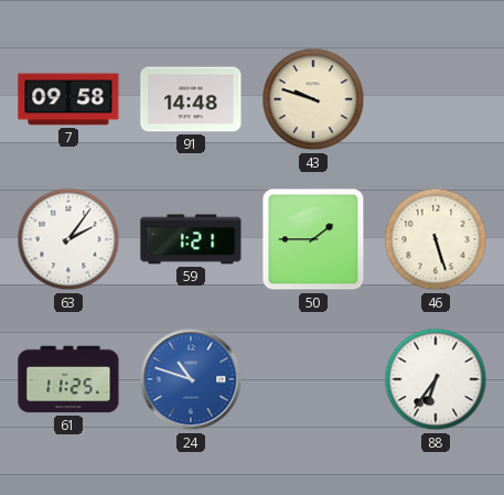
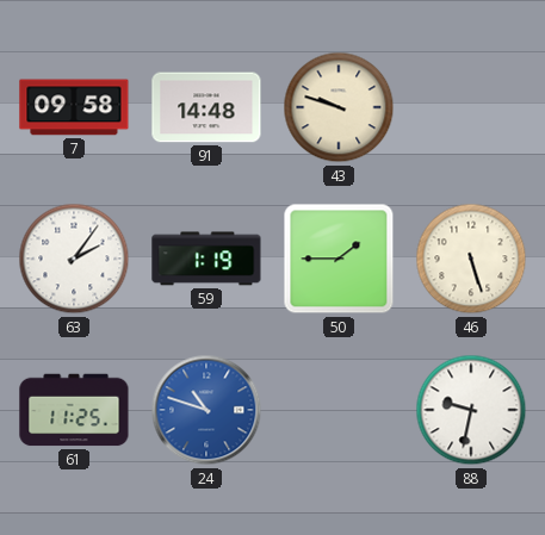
59: 1:21 -> 1:19 (206, 259)
88: 6:36 -> 9:32 (471, 410)
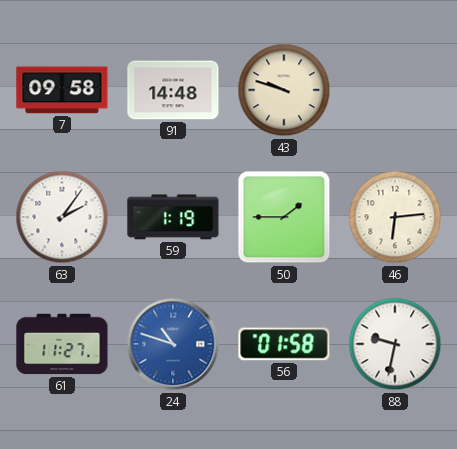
46: 5:27 -> 6:14 (395, 217)
61: 11:25 -> 11:27 (62, 344)
56: none -> 01:58 (284, 344)
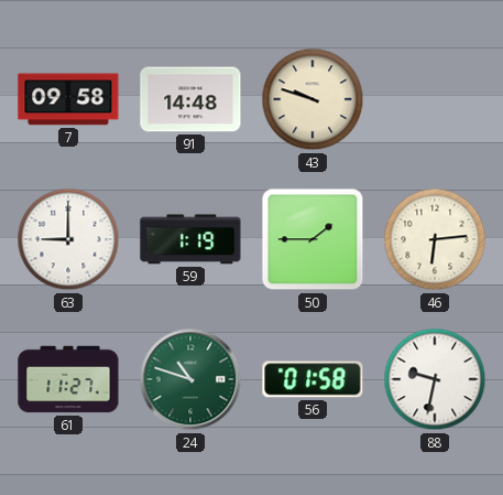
63: 2:06 -> 9:00 (68, 239)
24 dial: blue -> green (190, 379)
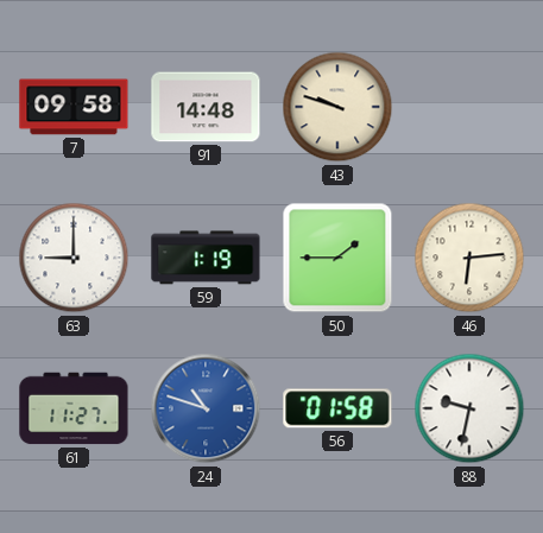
24 dial: green -> blue (206, 408)
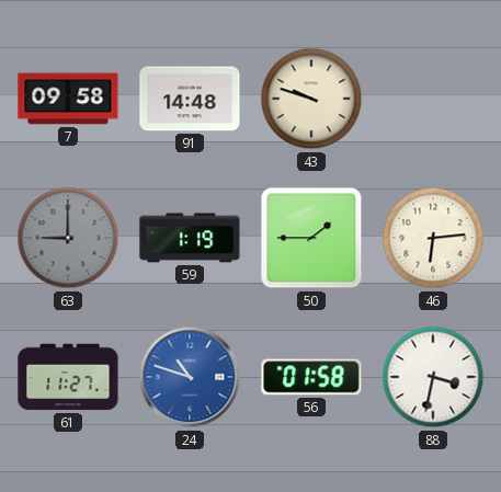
63 dial: white -> grey (68, 238)
88: 9:32 -> 3:32 (433, 377)
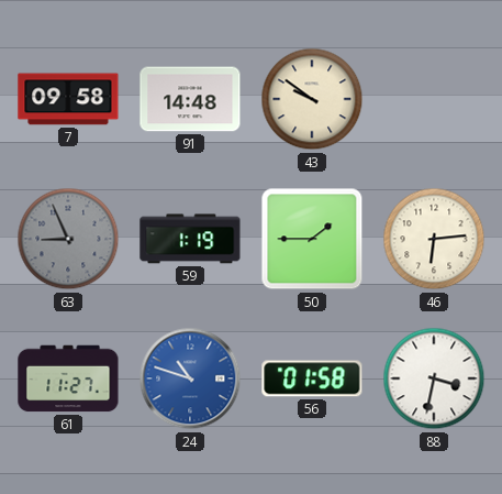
43: 9:48 -> 9:51 (312, 99)
63: 9:00 -> 8:56 (68, 239)
